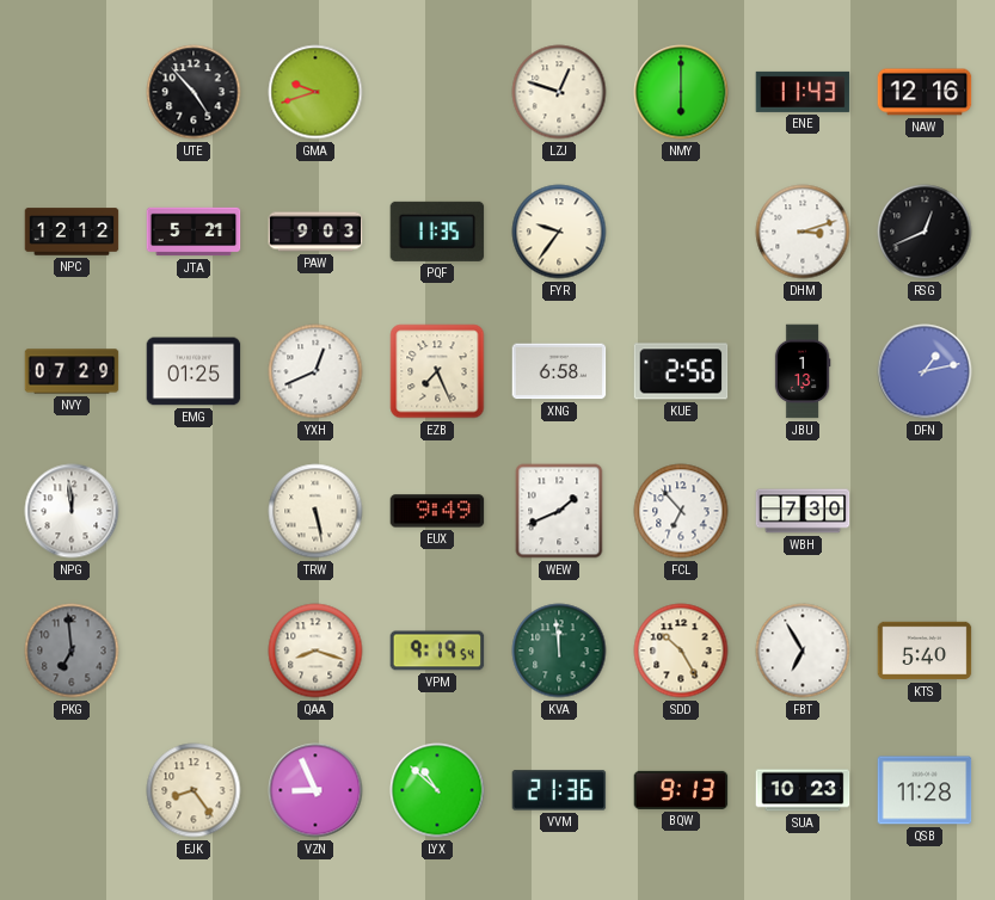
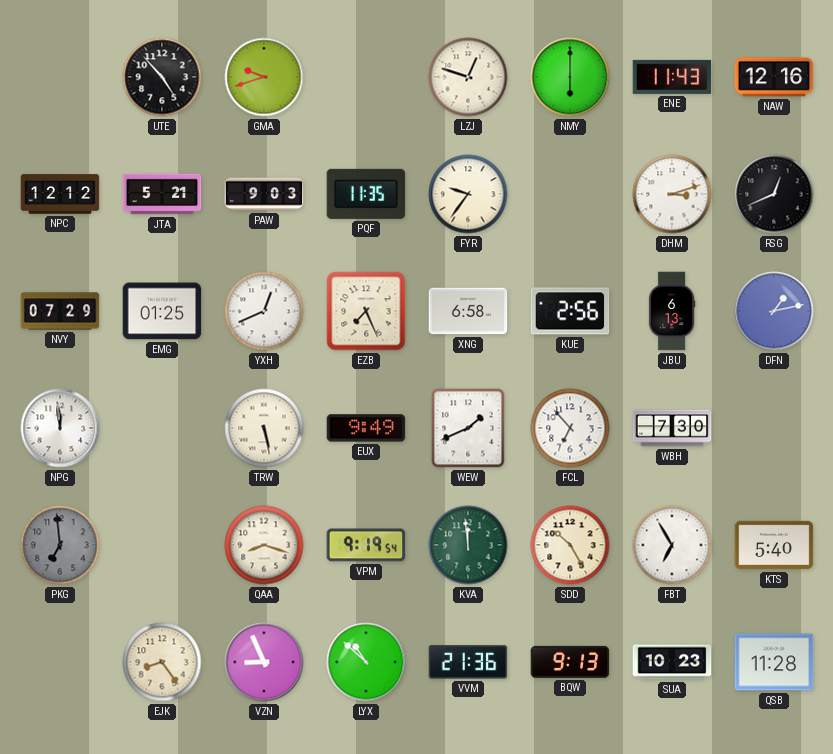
JBU: 1:13 -> 6:13 (672, 311)
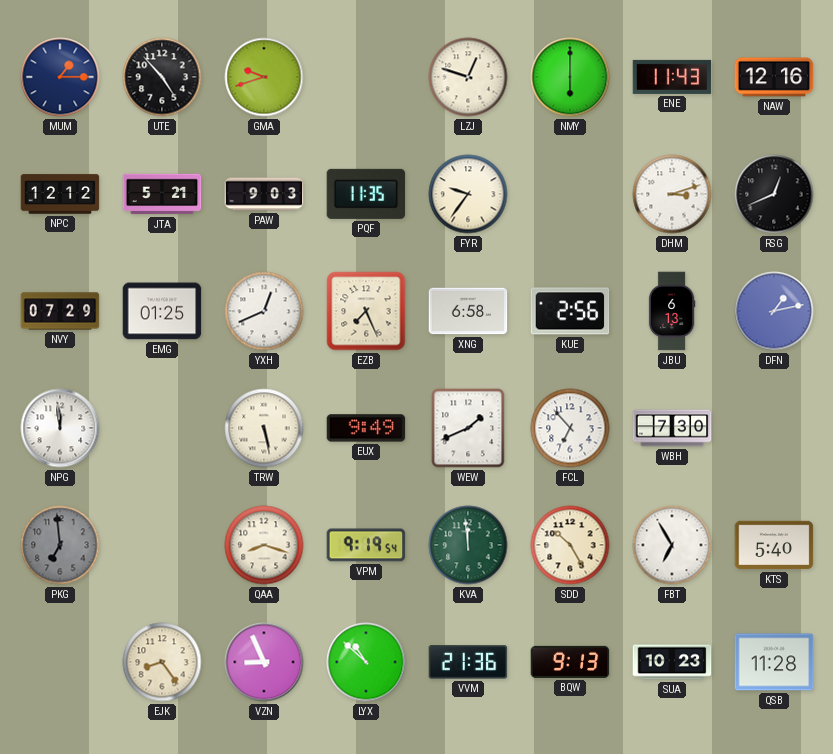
MUM: none -> 1:15 (60, 77)
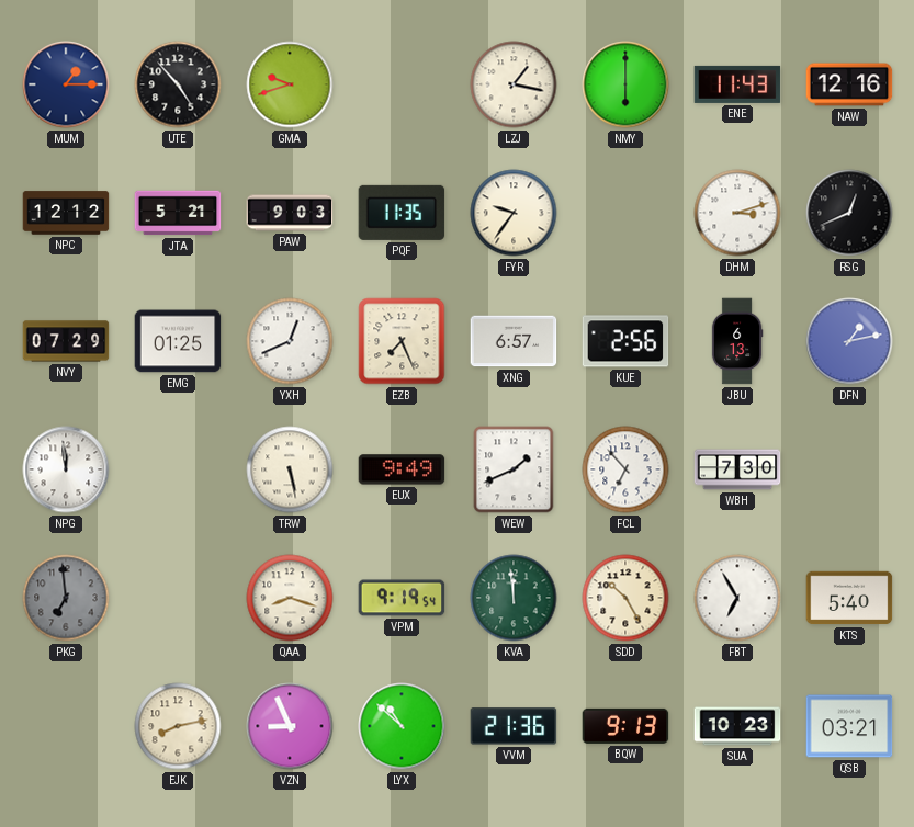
LZJ: 12:48 -> 1:17 (514, 84)
XNG: 6:58 -> 6:57 (514, 341)
EJK: 8:24 -> 8:13 (178, 726)
QSB: 11:28 -> 03:21 (849, 726)
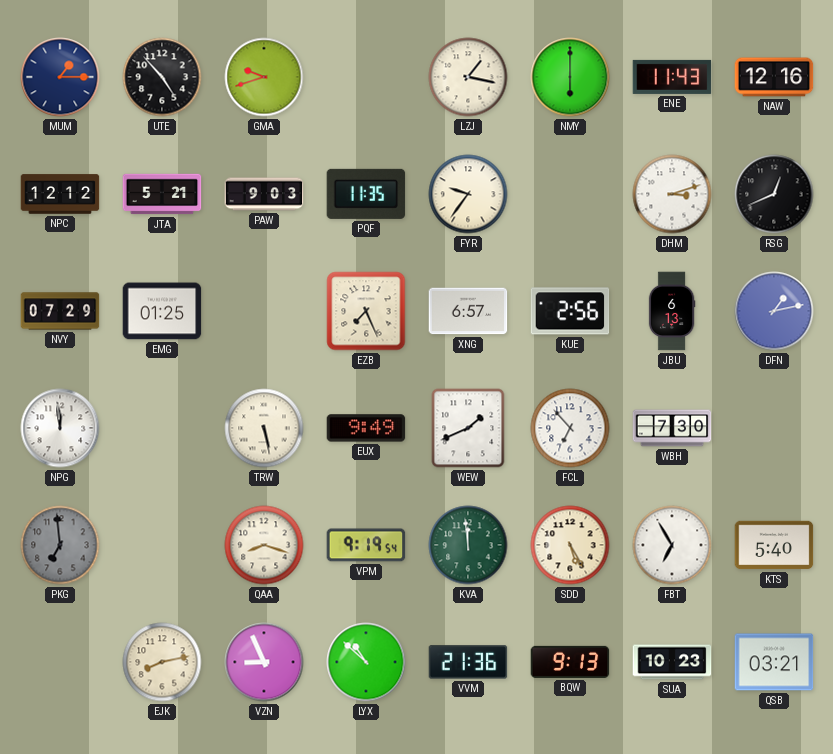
YXH: 12:41 -> none (290, 341)
SDD: 10:25 -> 5:25 (570, 545)
